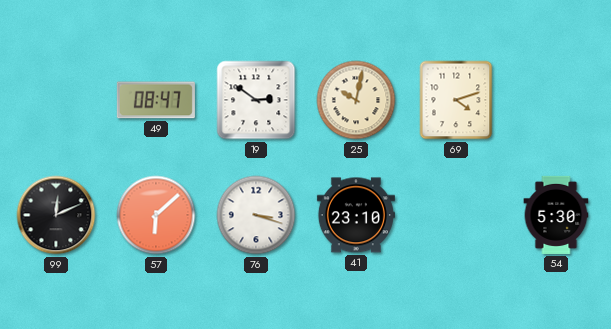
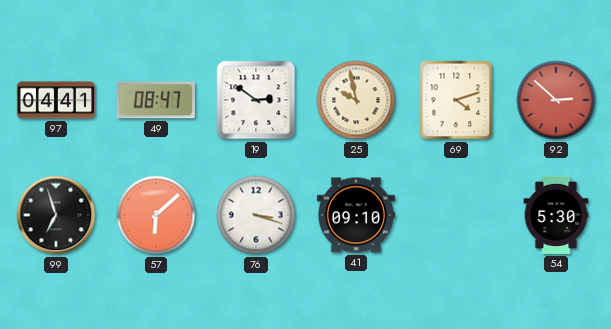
97: none -> 04:41 (56, 100)
25: 10:02 -> 9:58 (356, 100)
92: none -> 2:52 (556, 100)
99: 12:11 -> 6:57 (56, 215)
41: 23:10 -> 09:10 (356, 215)
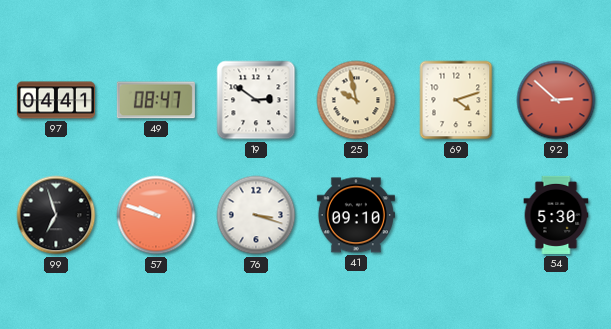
57: 6:08 -> 9:48 (156, 215)
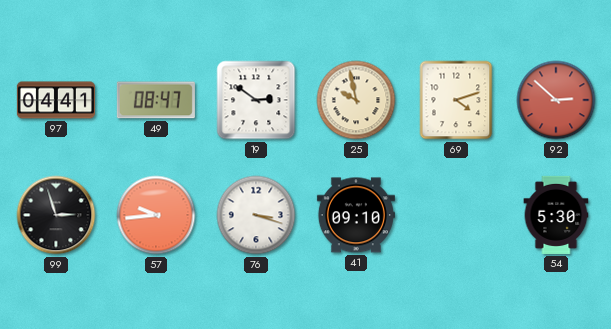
99: 6:57 -> 2:57 (56, 215)
57: 9:48 -> 9:44 (156, 215)
